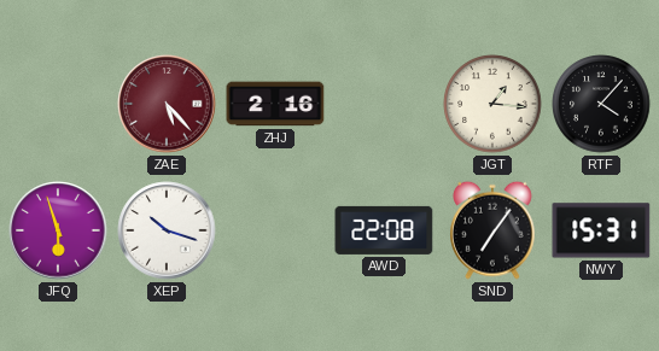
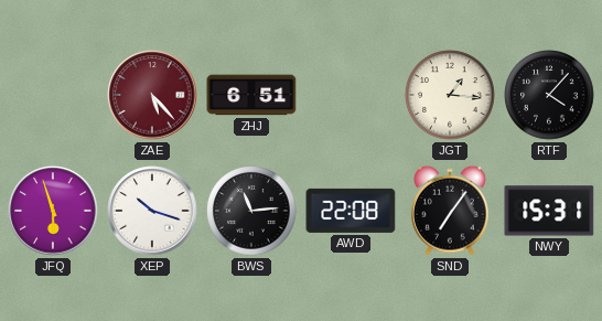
ZHJ: 2:16 -> 6:51 (251, 95)
BWS: none -> 11:14 (251, 211)
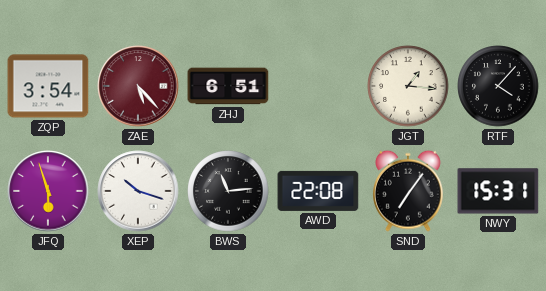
ZQP: none -> 3:54 (48, 86)
